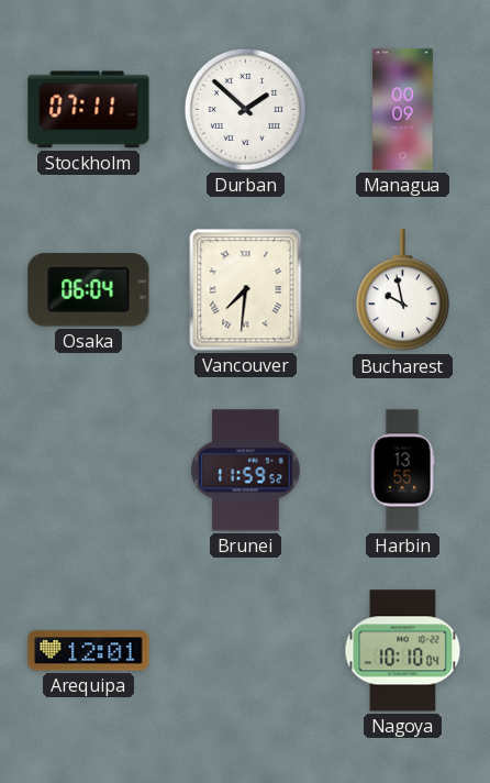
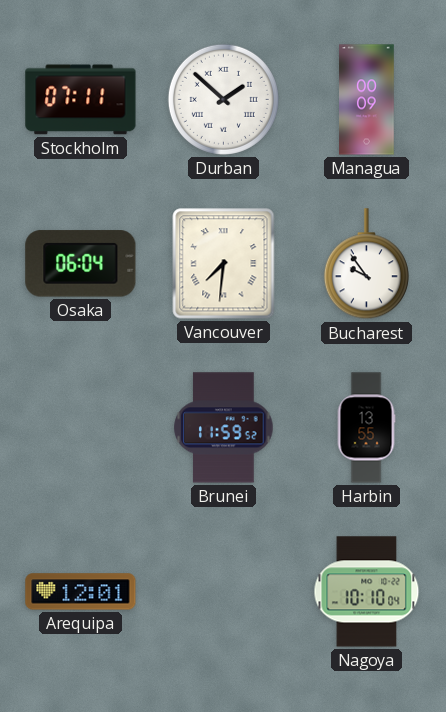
Bucharest: 9:58 -> 9:54 (366, 264)
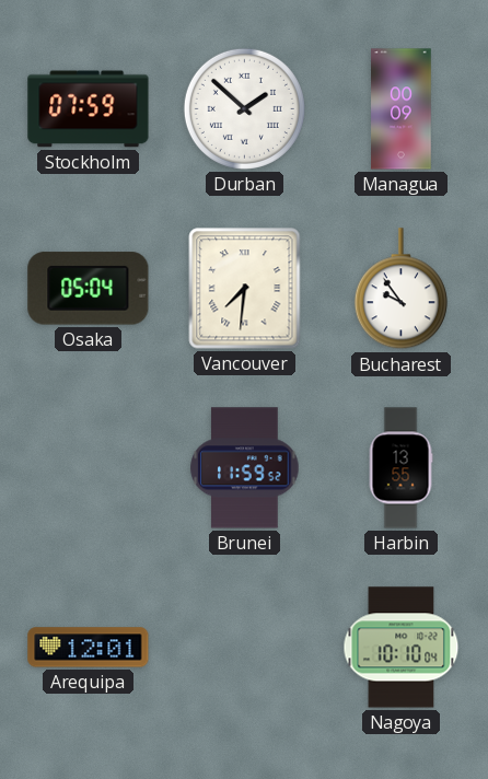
Stockholm: 07:11 -> 07:59 (89, 109)
Osaka: 06:04 -> 05:04 (89, 289)
